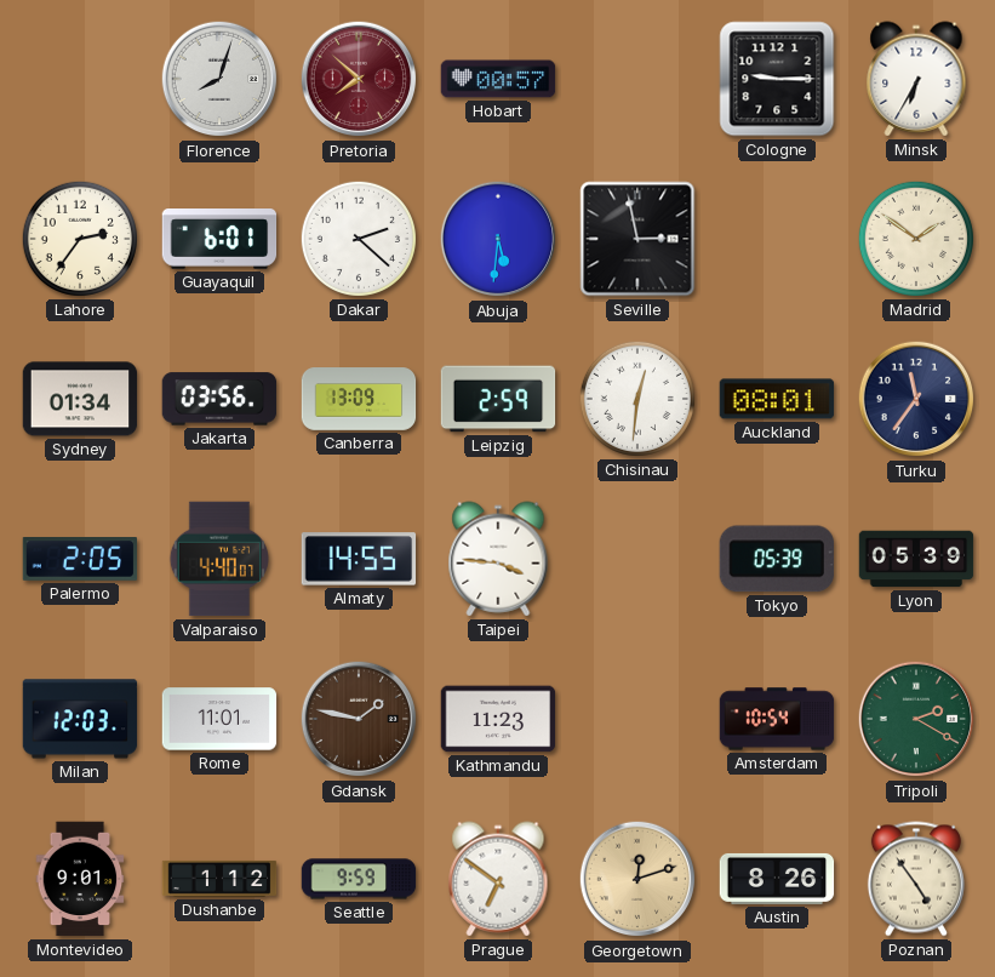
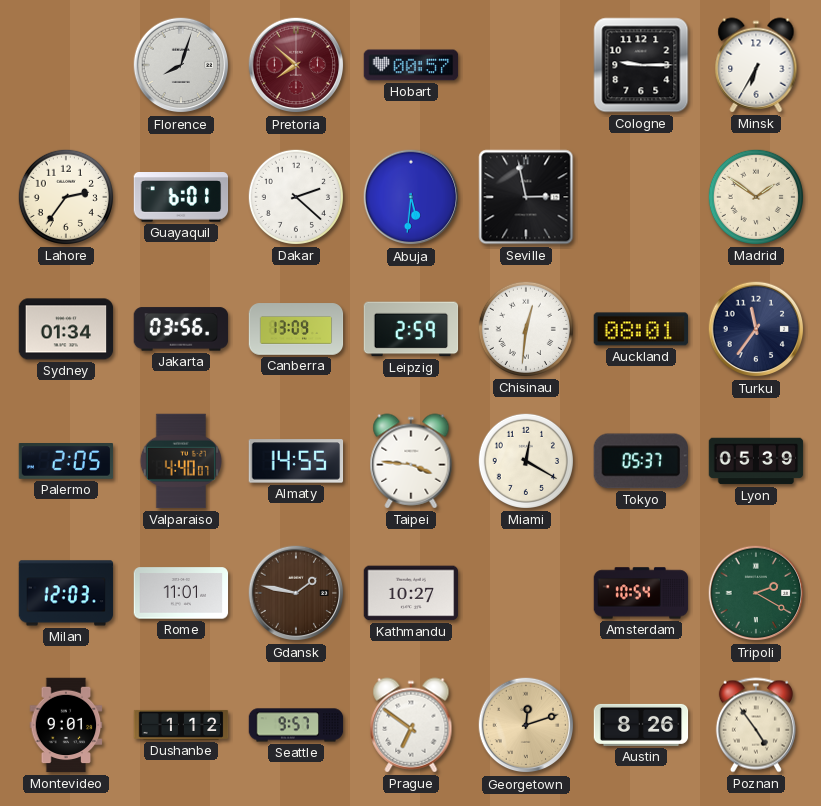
Miami: none -> 12:20 (526, 461)
Tokyo: 05:39 -> 05:37 (641, 461)
Kathmandu: 11:23 -> 10:27 (411, 593)
Seattle: 9:59 -> 9:57 (296, 725)
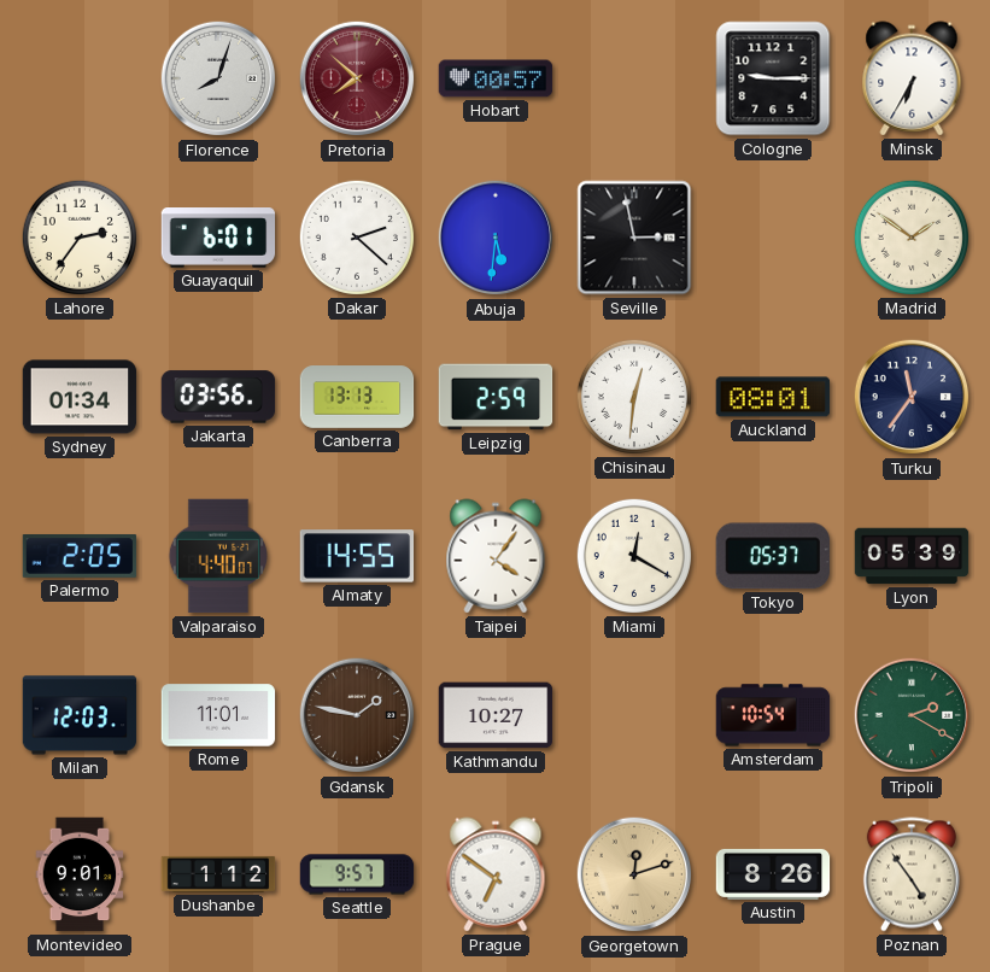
Canberra: 13:09 -> 13:13 (357, 397)
Taipei: 3:46 -> 4:06 (496, 556)
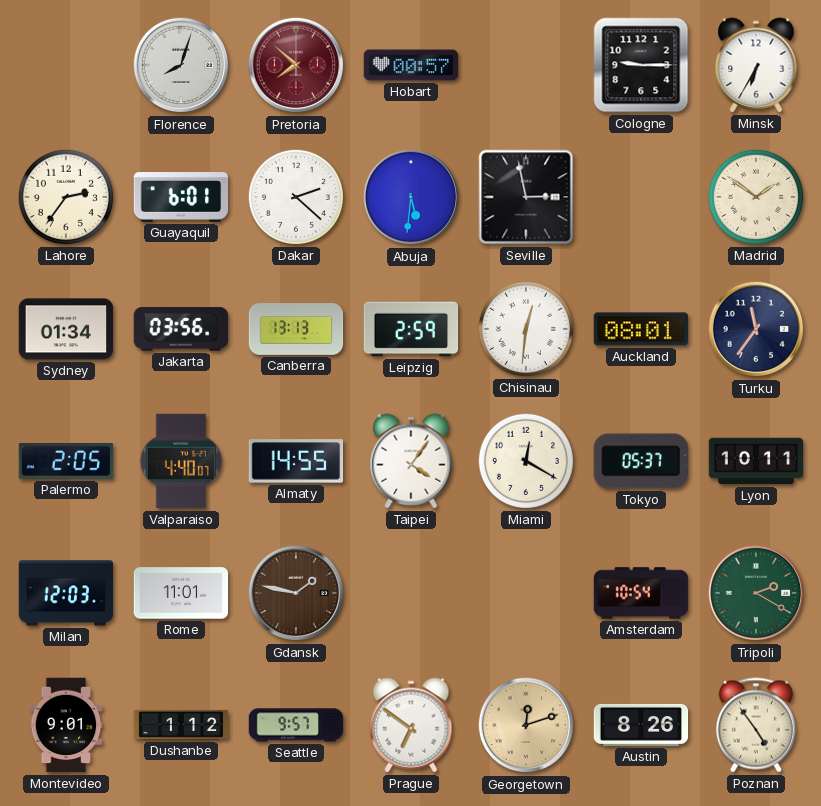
Lyon: 05:39 -> 10:11 (756, 461)
Kathmandu: 10:27 -> none (496, 715)
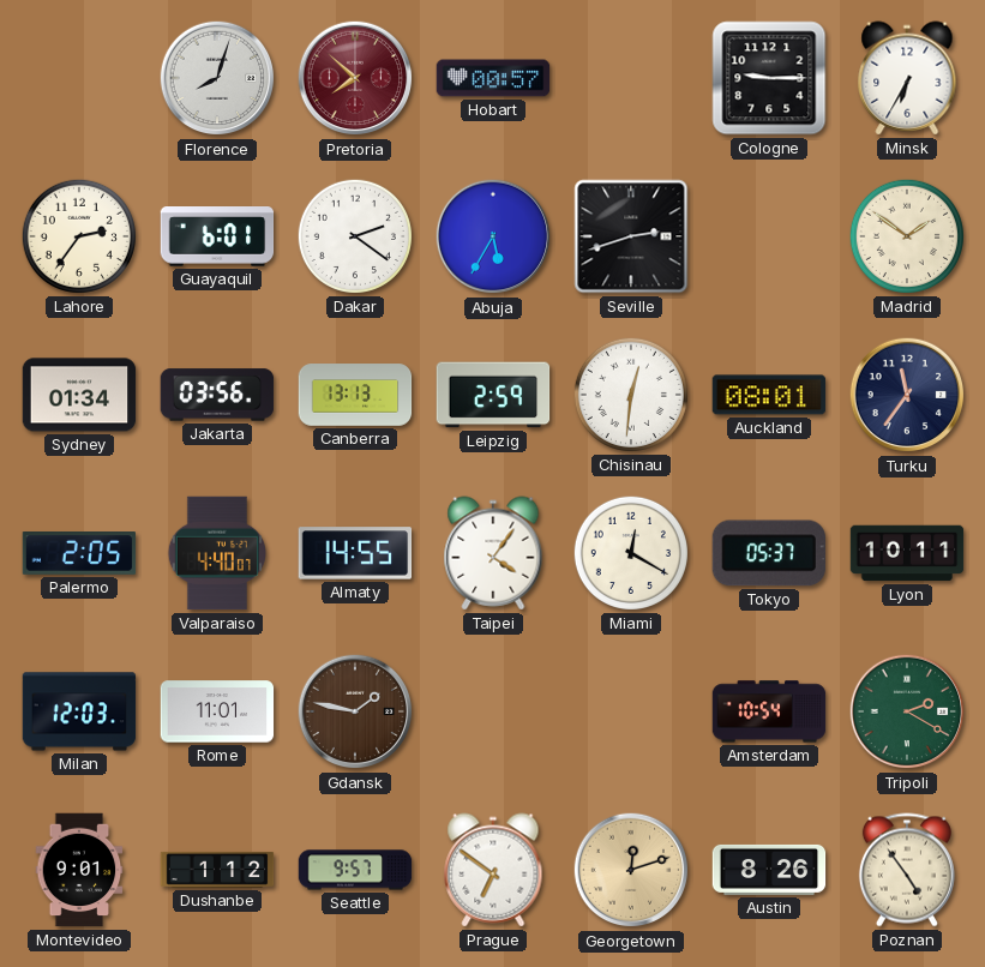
Dakar: 2:22 -> 2:21 (355, 236)
Abuja: 5:31 -> 5:35 (493, 236)
Seville: 2:58 -> 2:42 (631, 236)
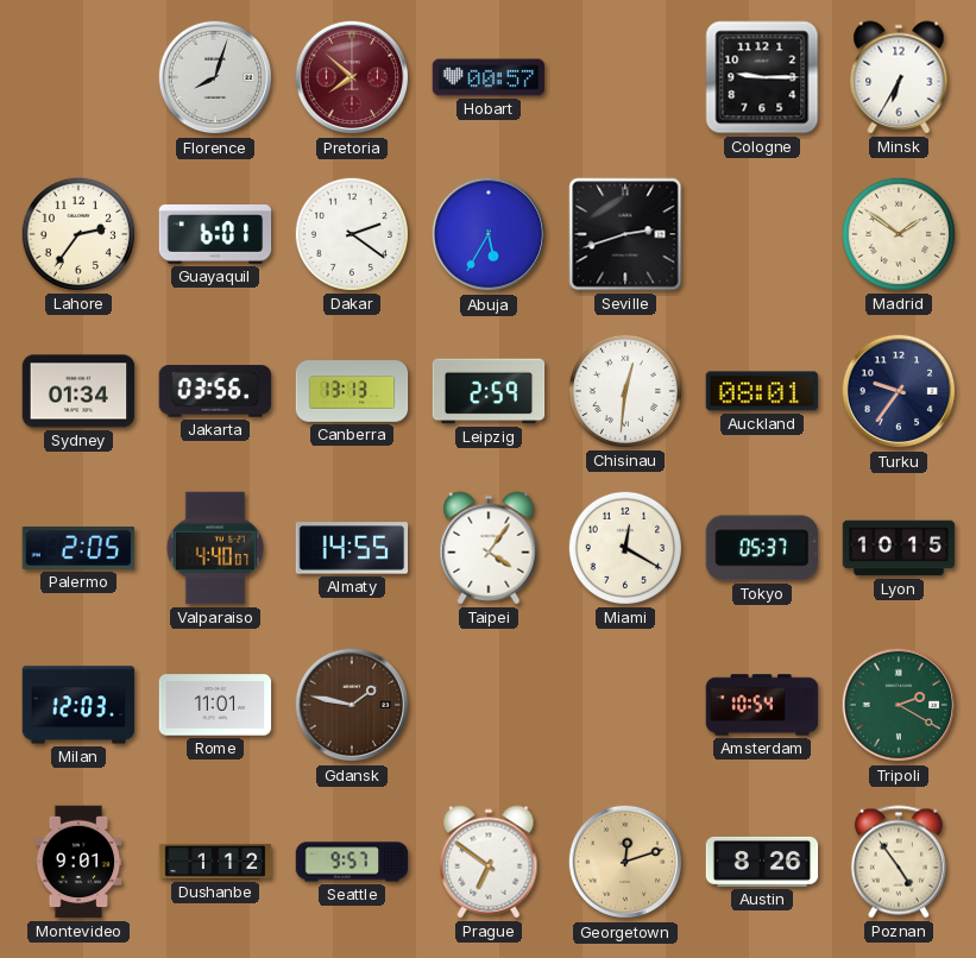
Turku: 11:36 -> 9:36 (899, 391)
Lyon: 10:11 -> 10:15 (899, 548)
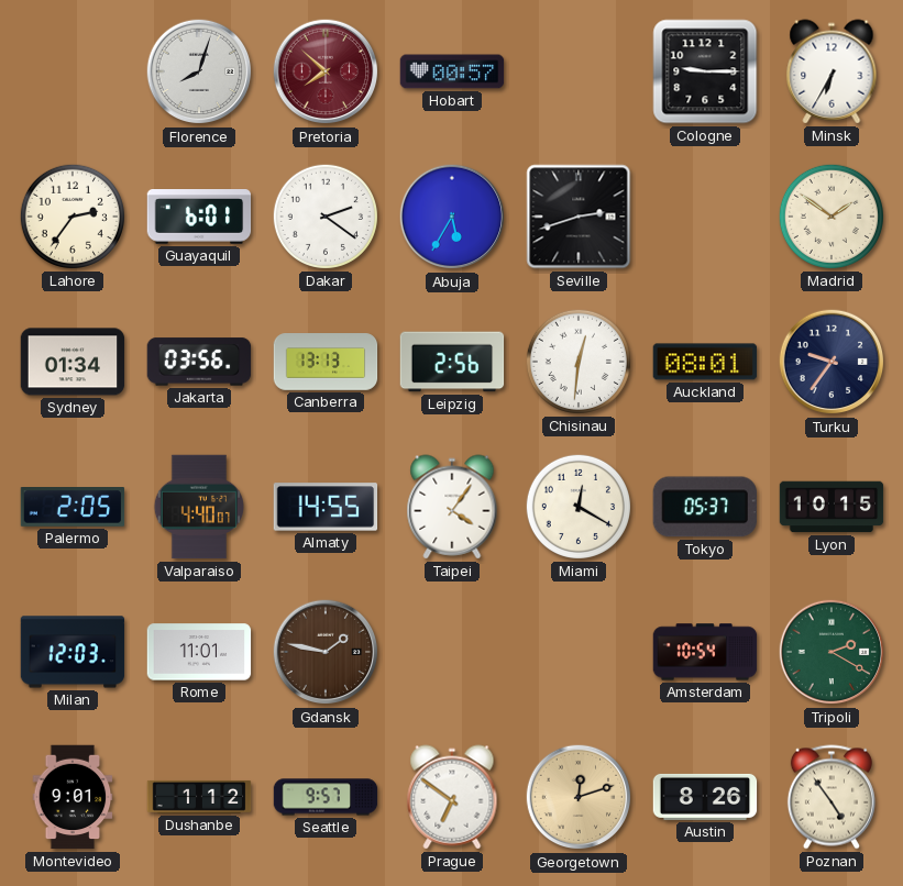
Leipzig: 2:59 -> 2:56 (452, 362)
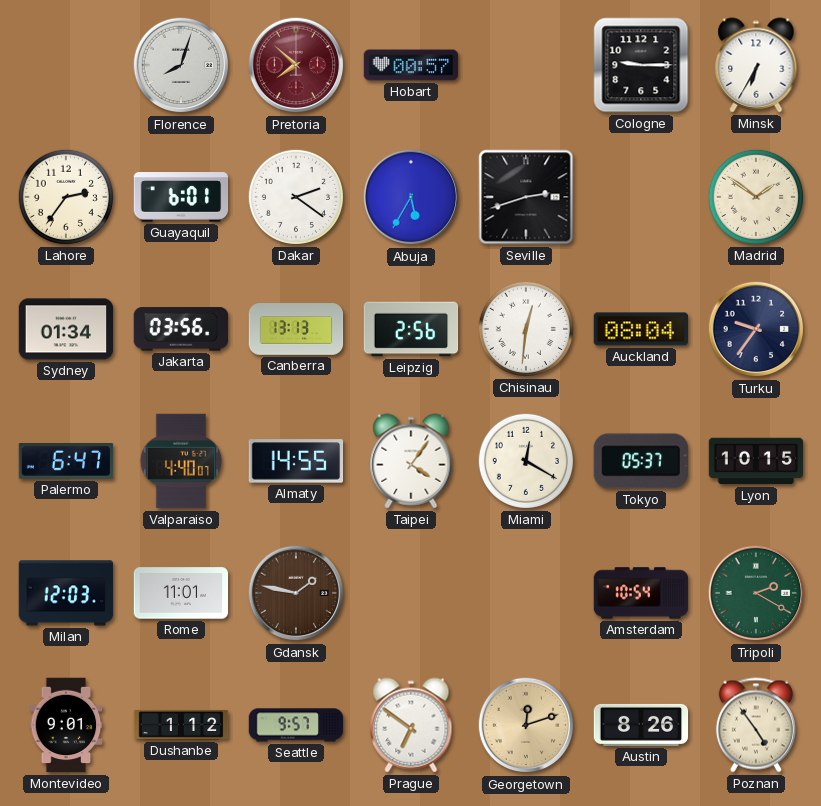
Auckland: 08:01 -> 08:04 (641, 329)
Palermo: 2:05 -> 6:47 (66, 462)
